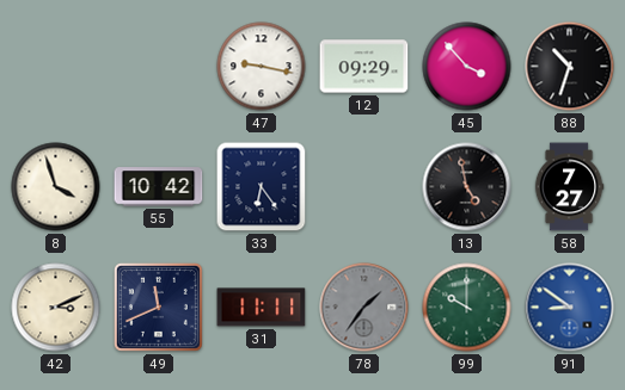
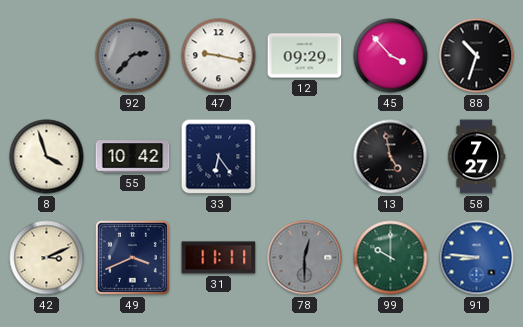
92: none -> 2:37 (133, 56)
49: 11:41 -> 3:41 (132, 257)
78: 1:36 -> 12:30 (305, 258)
91: 8:51 -> 8:46 (477, 258)
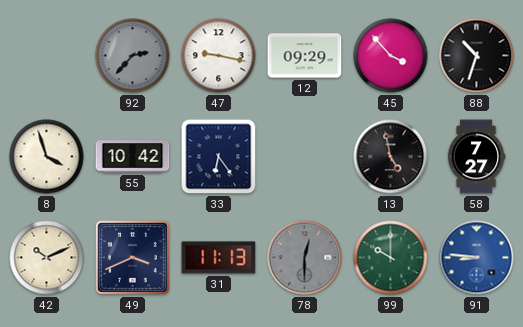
42: 3:11 -> 10:11 (47, 258)
31: 11:11 -> 11:13 (219, 258)
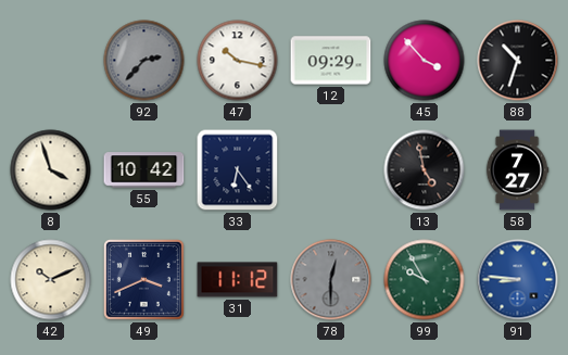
47: 9:17 -> 10:17 (238, 61)
31: 11:13 -> 11:12 (238, 280)
99: 10:00 -> 9:55 (425, 280)
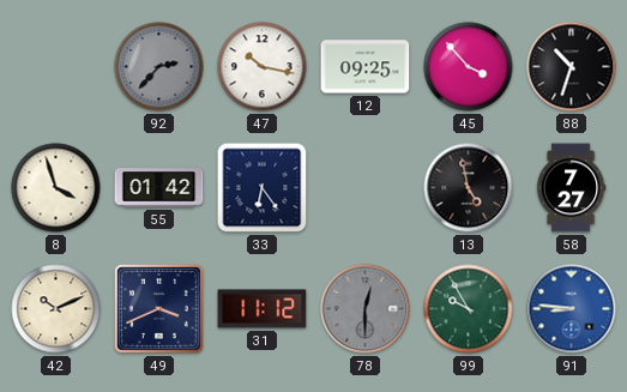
12: 09:29 -> 09:25 (366, 67)
55: 10:42 -> 01:42 (159, 188)
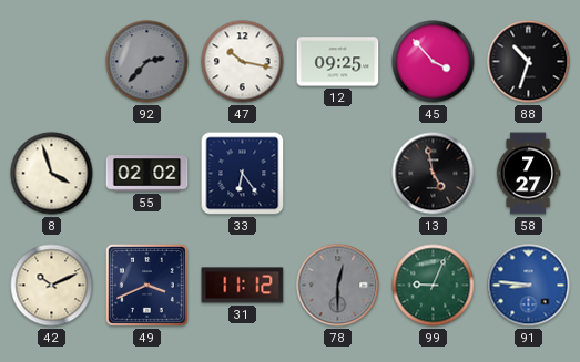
55: 01:42 -> 02:02 (147, 174)
99: 9:55 -> 9:04 (434, 286)
